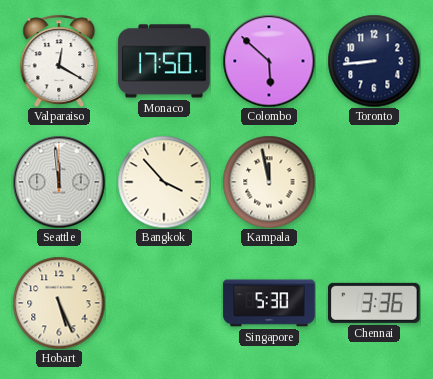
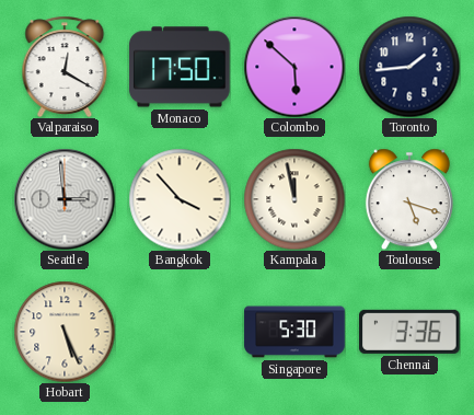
Toronto: 8:44 -> 1:44 (409, 67)
Seattle: 11:59 -> 2:59 (65, 199)
Toulouse: none -> 5:18 (409, 199)
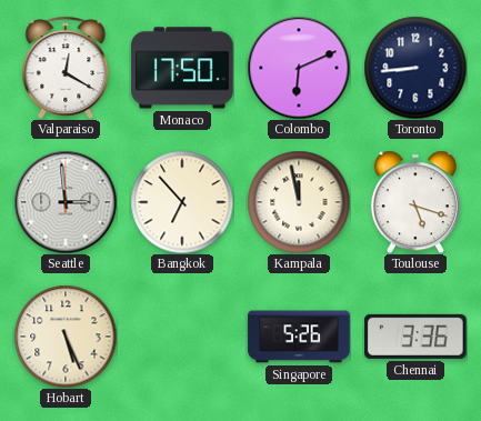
Colombo: 5:52 -> 6:11 (299, 68)
Toronto: 1:44 -> 8:44 (415, 68)
Bangkok: 3:53 -> 6:53 (182, 202)
Singapore: 5:30 -> 5:26 (299, 337)
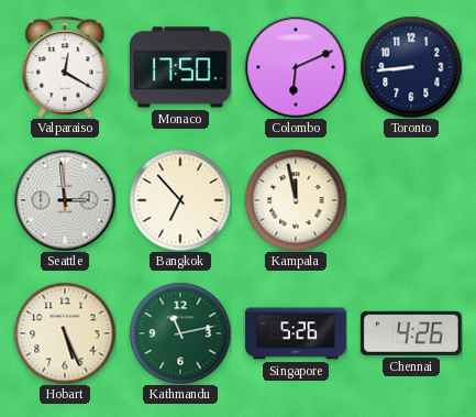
Toulouse: 5:18 -> none (415, 202)
Kathmandu: none -> 11:13 (180, 333)
Chennai: 3:36 -> 4:26 (412, 333)
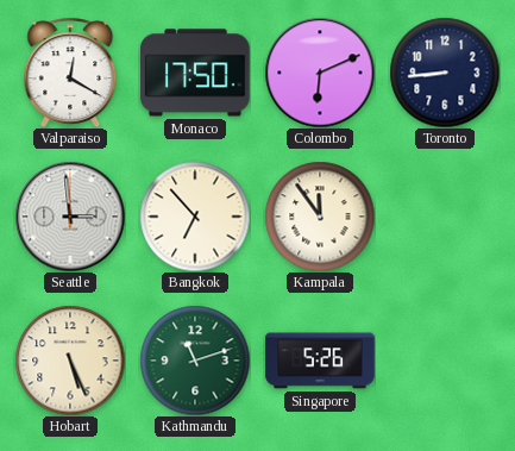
Kampala: 11:58 -> 11:54 (320, 217)
Kathmandu: 11:13 -> 11:12 (195, 361)
Chennai: 4:26 -> none (412, 333)
